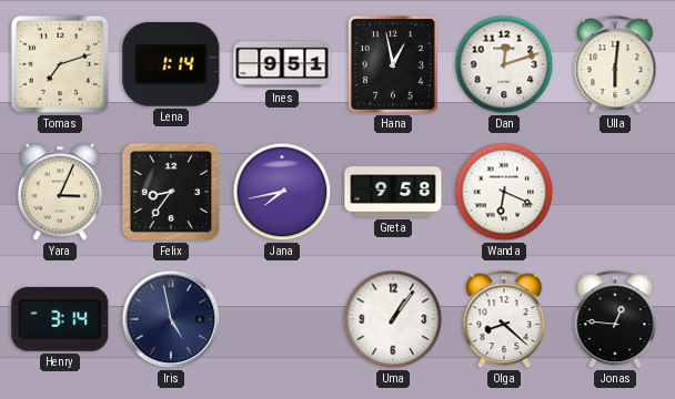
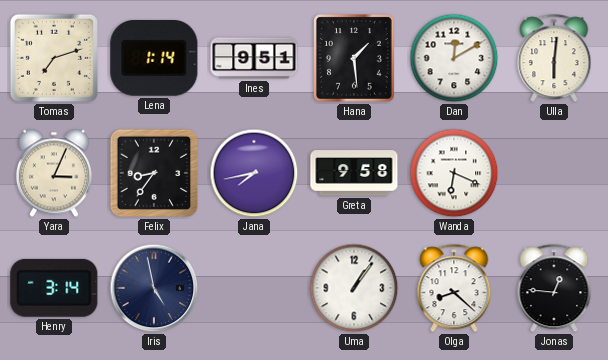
Hana: 12:58 -> 1:29 (355, 59)
Dan: 12:12 -> 12:10 (454, 58)
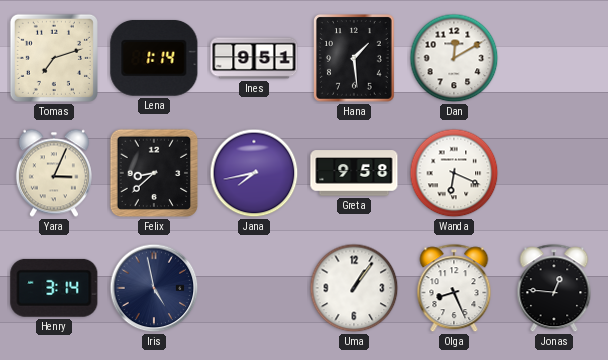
Ulla: 6:01 -> none (554, 59)
Felix: 8:36 -> 8:38 (154, 173)
Olga: 8:22 -> 8:26 (454, 289)
